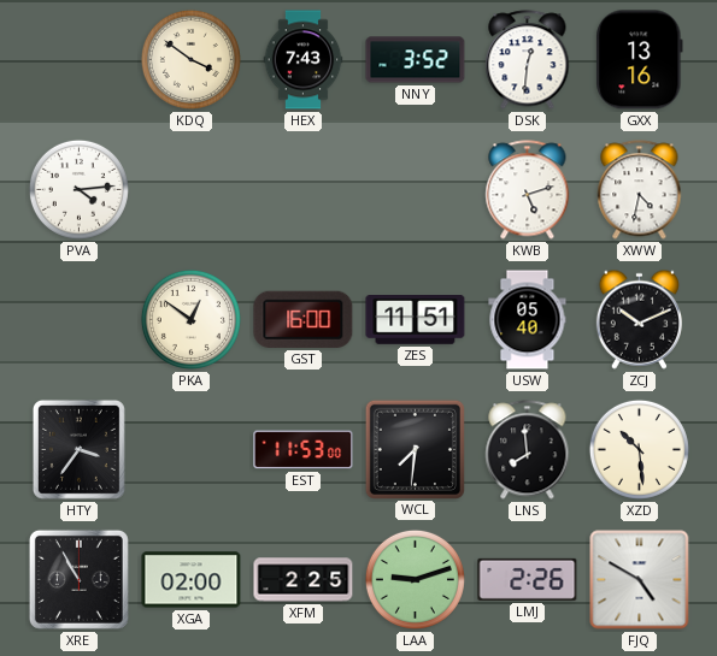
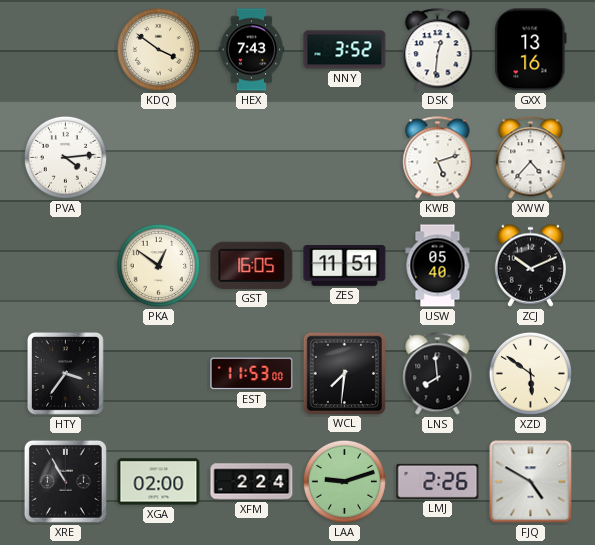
XWW: 4:32 -> 4:37 (531, 158)
GST: 16:00 -> 16:05 (252, 265)
XZD: 10:29 -> 5:51 (530, 373)
XFM: 2:25 -> 2:24 (252, 482)
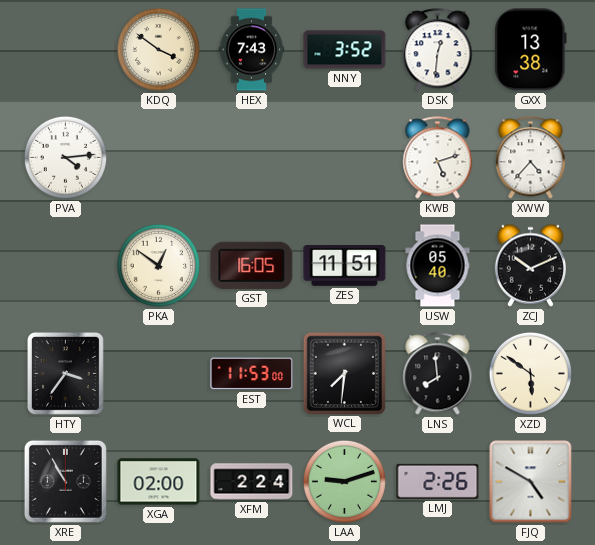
GXX: 13:16 -> 13:38 (531, 50)
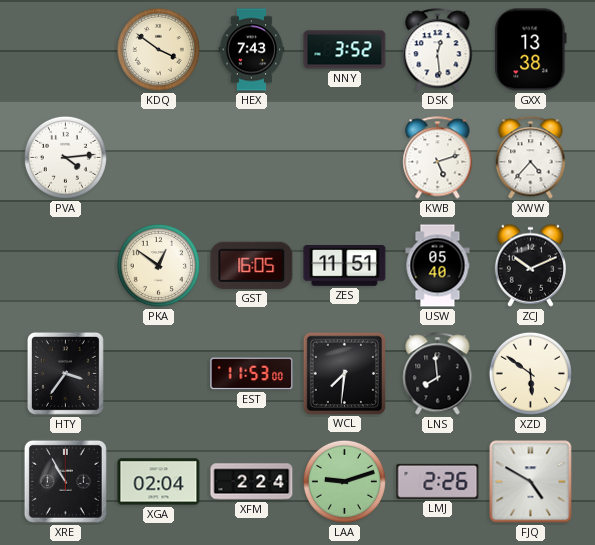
DSK: 12:31 -> 12:29 (438, 50)
XGA: 02:00 -> 02:04 (159, 482)
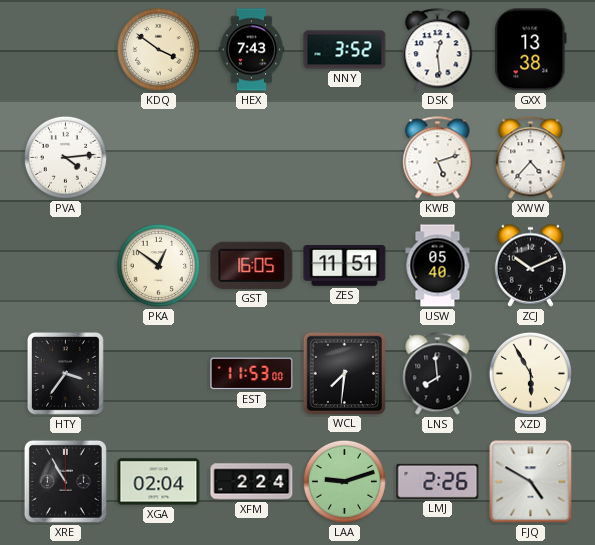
XZD: 5:51 -> 5:55 (530, 373)
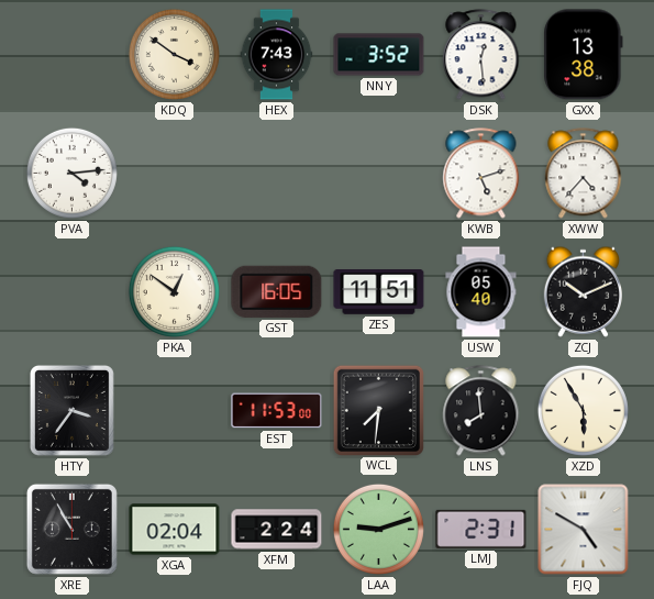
LMJ: 2:26 -> 2:31 (481, 529)
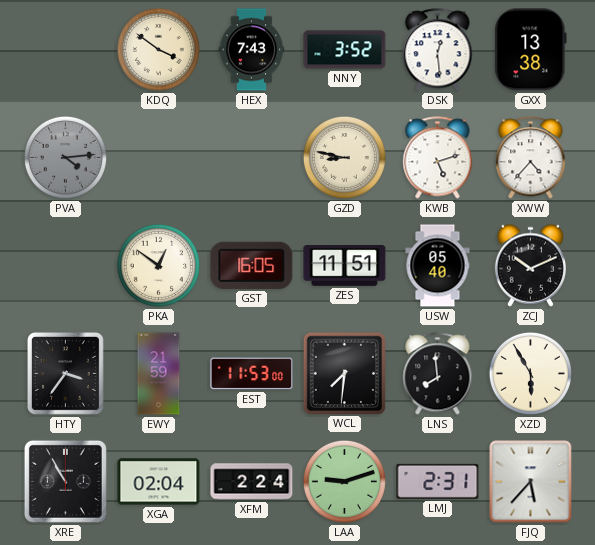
PVA dial: white -> grey (65, 157)
GZD: none -> 8:47 (344, 157)
EWY: none -> 21:59 (159, 374)
FJQ: 4:50 -> 5:37 (531, 482)
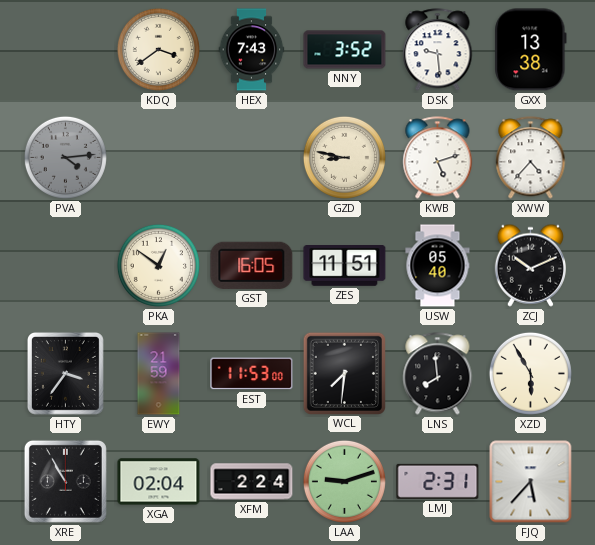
KDQ: 3:51 -> 3:39 (158, 49)
DSK: 12:29 -> 9:29 (438, 50)
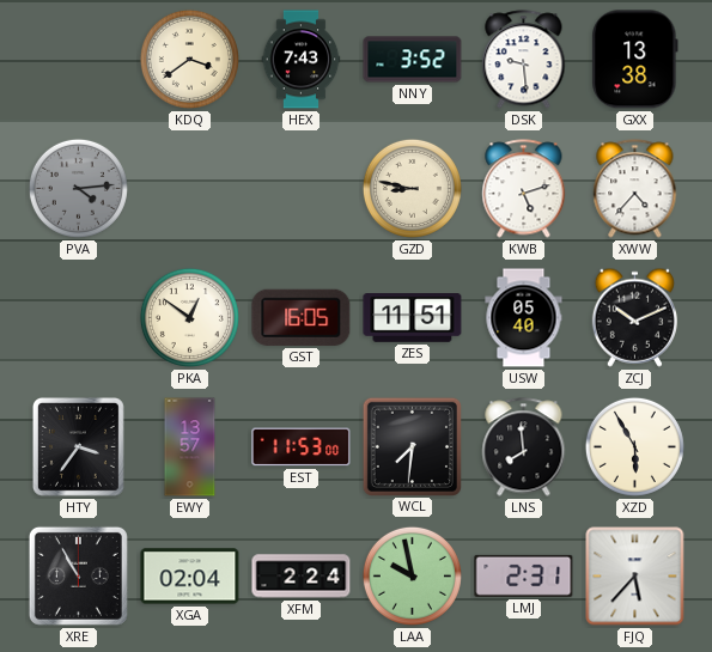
EWY: 21:59 -> 13:57 (190, 447)
LAA: 9:12 -> 9:58 (412, 575)
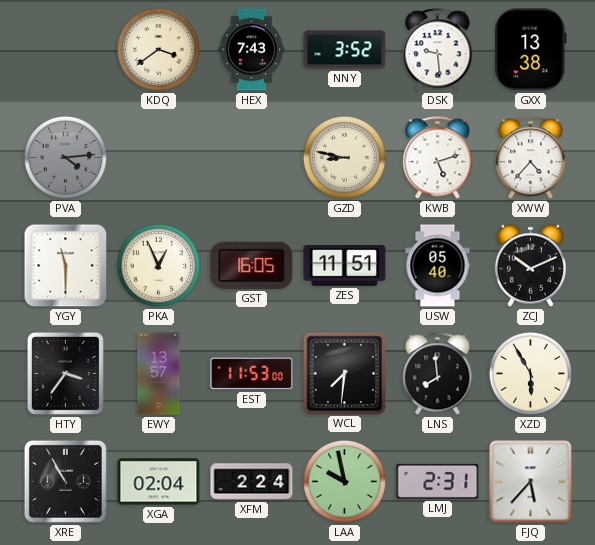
YGY: none -> 11:30 (66, 266)
PKA: 12:51 -> 12:56 (158, 265)
